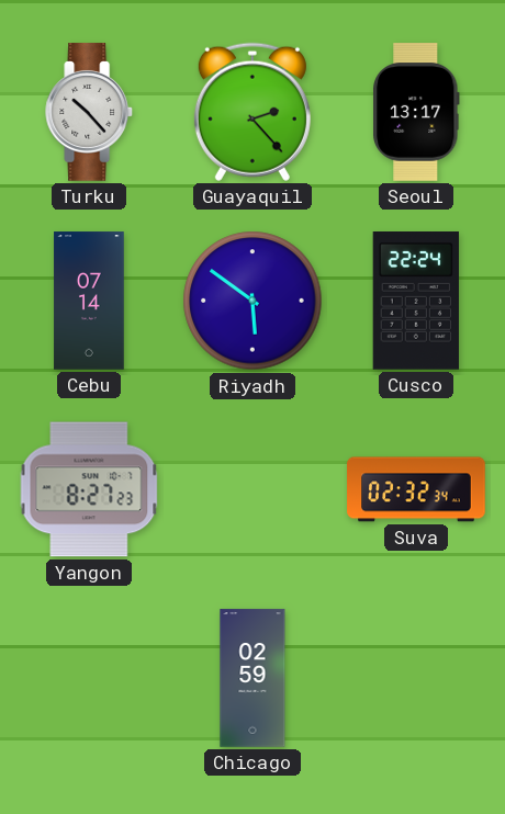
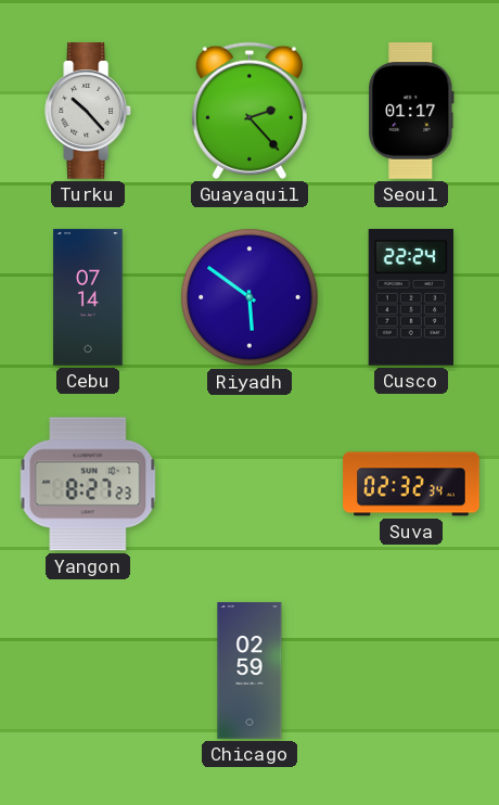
Seoul: 13:17 -> 01:17 (411, 111)
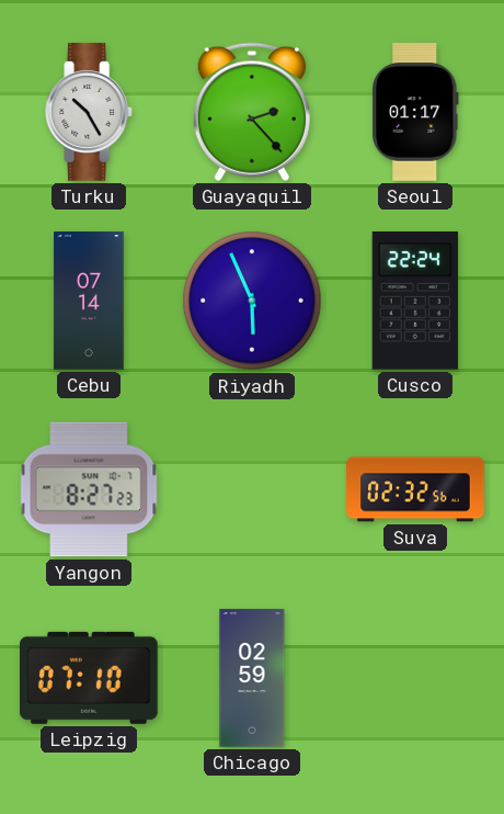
Turku: 10:23 -> 10:25 (90, 112)
Riyadh: 5:51 -> 5:56 (252, 301)
Suva: 02:32:34 -> 02:32:56 (415, 489)
Leipzig: none -> 07:10 (90, 678)
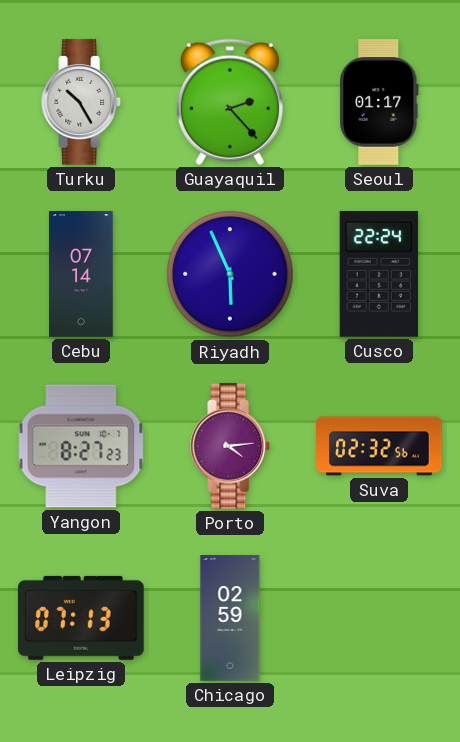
Porto: none -> 4:14 (231, 446)
Leipzig: 07:10 -> 07:13 (82, 618)
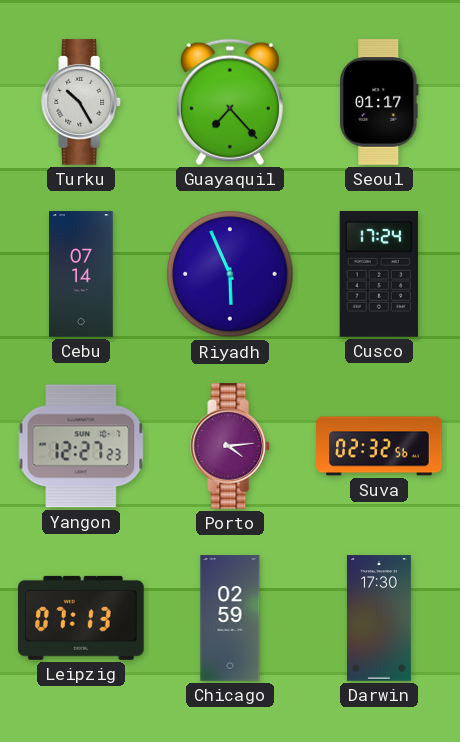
Guayaquil: 2:23 -> 7:23 (230, 102)
Cusco: 22:24 -> 17:24 (379, 275)
Yangon: 8:27 -> 12:27 (81, 446)
Darwin: none -> 17:30 (379, 618)
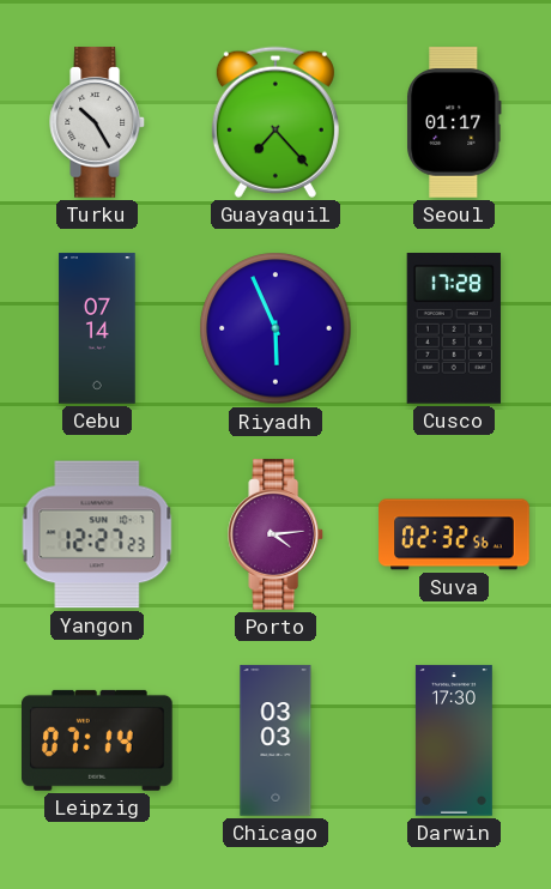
Cusco: 17:24 -> 17:28 (454, 329)
Leipzig: 07:13 -> 07:14 (98, 740)
Chicago: 02:59 -> 03:03 (275, 740)
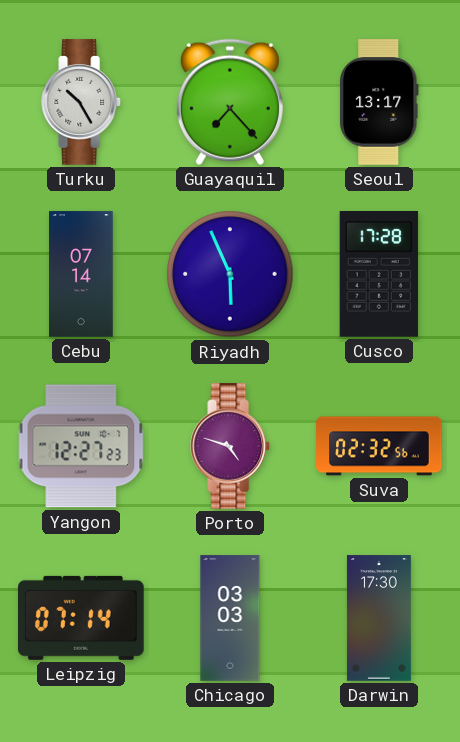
Seoul: 01:17 -> 13:17 (379, 102)
Porto: 4:14 -> 4:48 (231, 446)
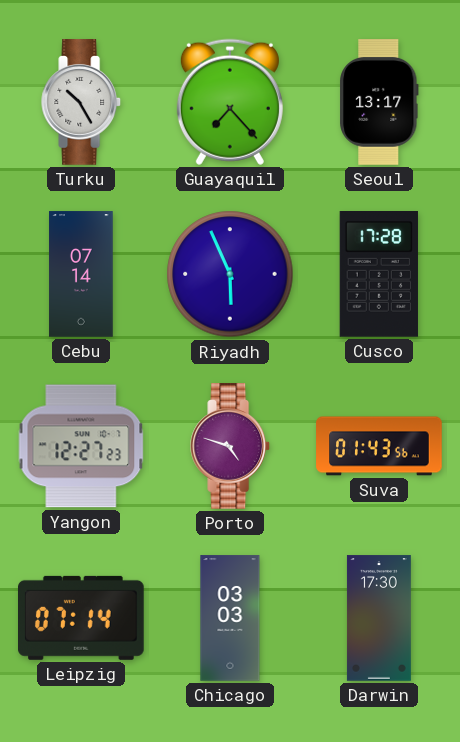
Suva: 02:32 -> 01:43 (379, 446)
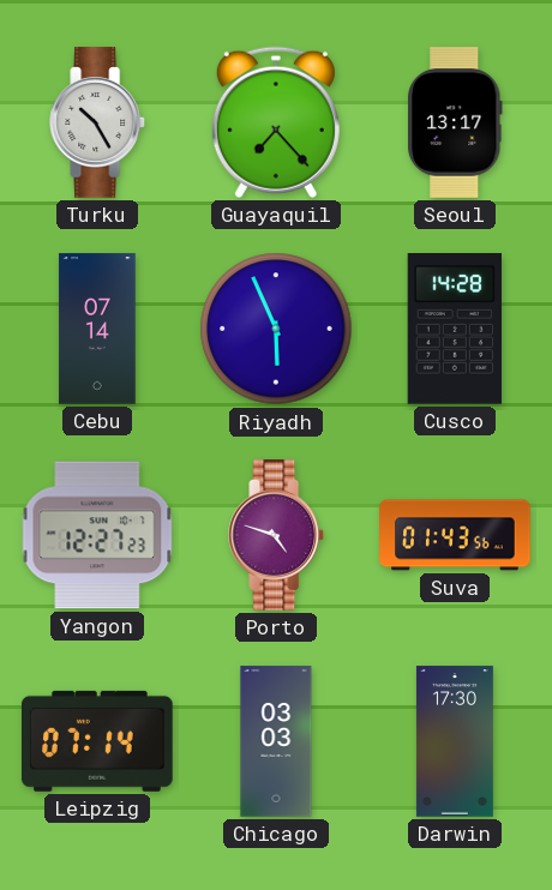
Cusco: 17:28 -> 14:28 (455, 330)
